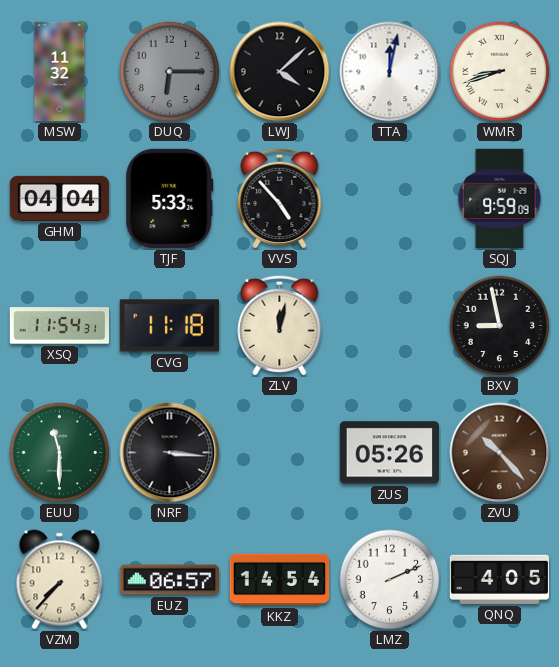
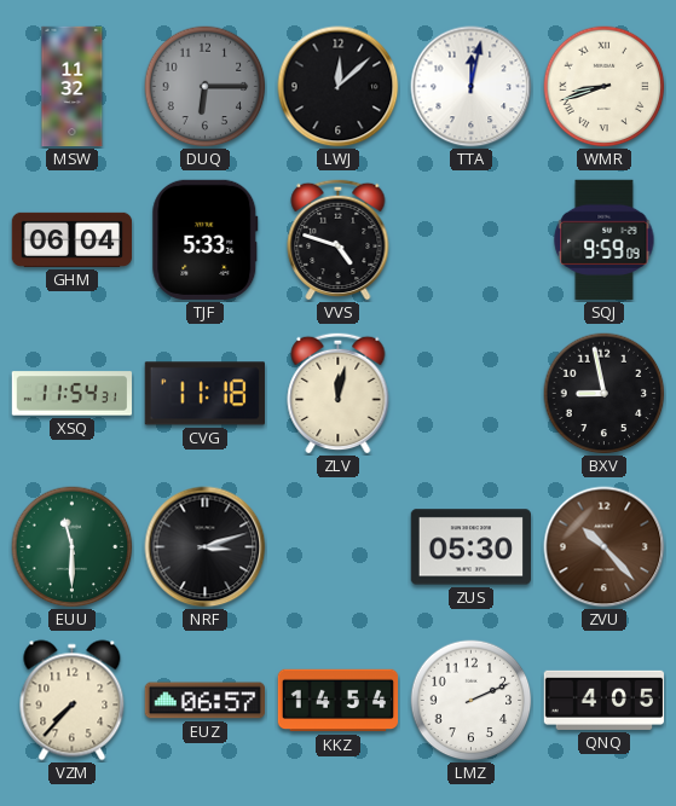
LWJ: 4:08 -> 12:08 (339, 87)
GHM: 04:04 -> 06:04 (73, 239)
VVS: 4:53 -> 4:48 (339, 239)
NRF: 3:16 -> 3:12 (206, 547)
ZUS: 05:26 -> 05:30 (470, 547)
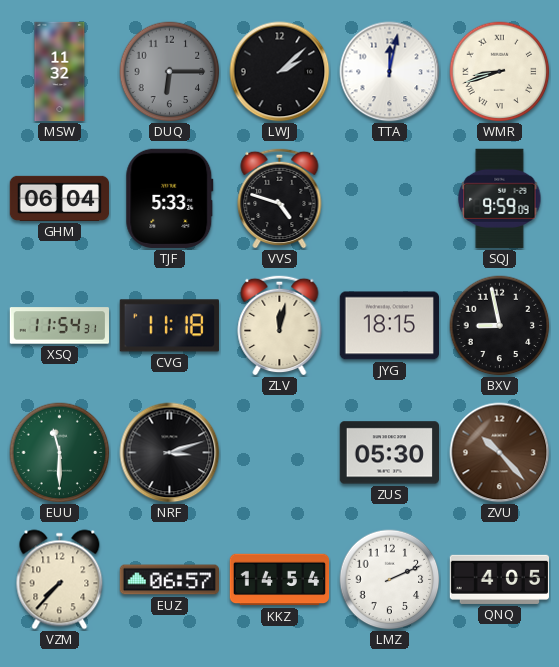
LWJ: 12:08 -> 2:08 (280, 72)
JYG: none -> 18:15 (389, 326)
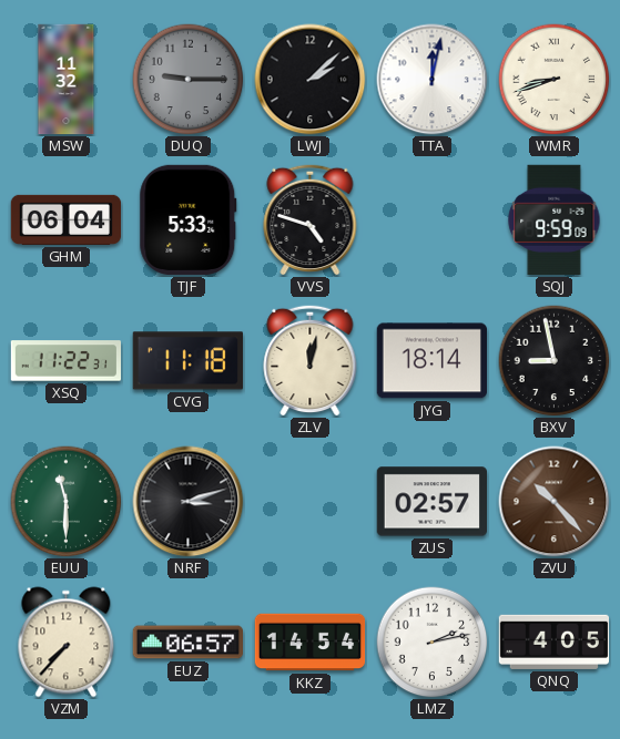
DUQ: 6:15 -> 9:15 (189, 80)
XSQ: 11:54 -> 11:22 (65, 361)
JYG: 18:15 -> 18:14 (431, 361)
ZUS: 05:30 -> 02:57 (431, 502)
LMZ: 2:11 -> 2:13 (433, 643)
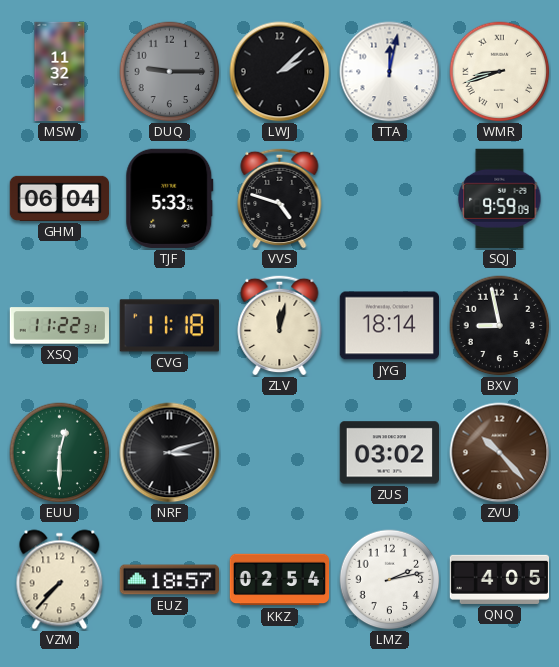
EUU: 11:30 -> 12:30 (60, 453)
ZUS: 02:57 -> 03:02 (389, 453)
EUZ: 06:57 -> 18:57 (169, 580)
KKZ: 14:54 -> 02:54 (280, 580)
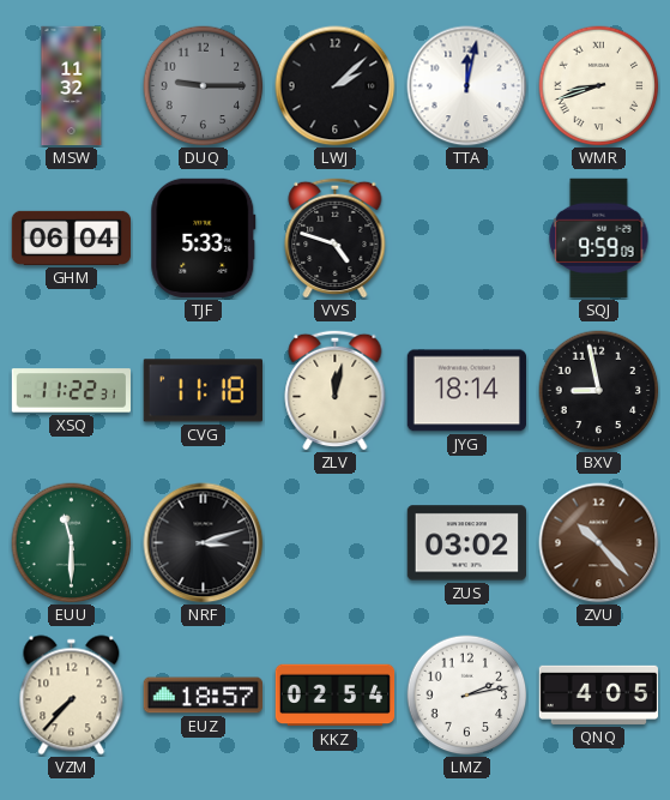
EUU: 12:30 -> 11:30 (72, 543)
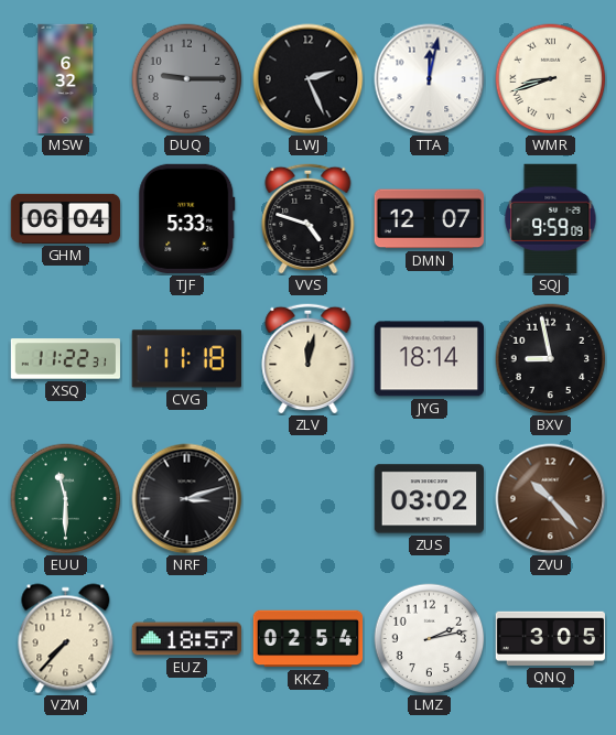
MSW: 11:32 -> 6:32 (66, 79)
LWJ: 2:08 -> 2:26 (309, 79)
DMN: none -> 12:07 (429, 219)
QNQ: 4:05 -> 3:05 (550, 638)
